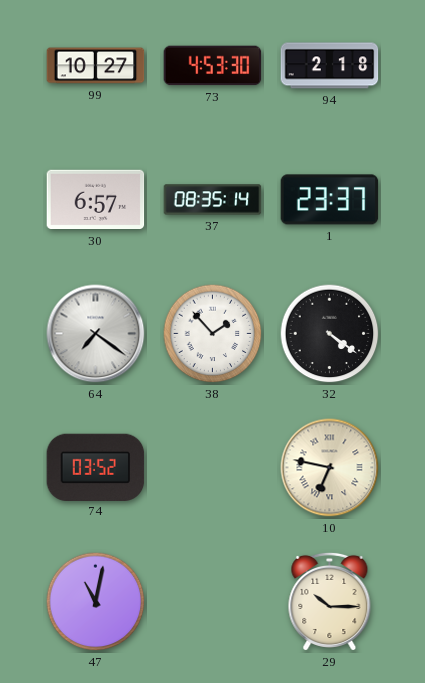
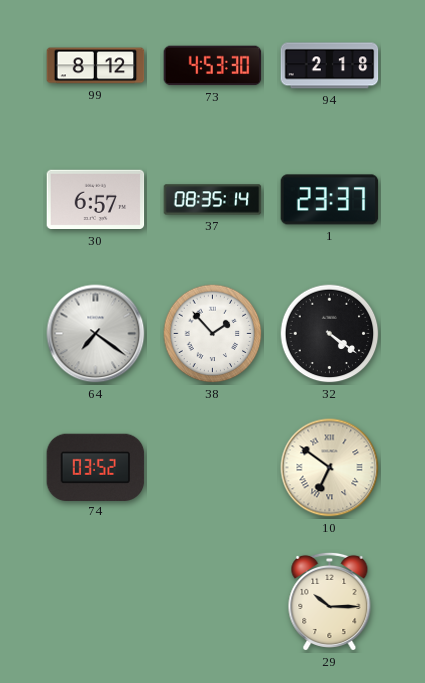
99: 10:27 -> 8:12 (96, 66)
10: 6:47 -> 6:51 (330, 468)
47: 11:02 -> none (96, 602)
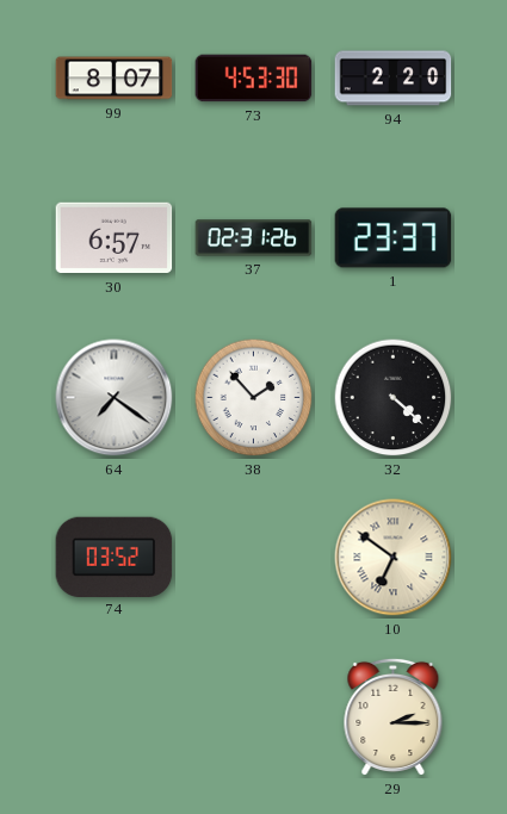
99: 8:12 -> 8:07 (115, 79)
94: 2:18 -> 2:20 (394, 79)
37: 08:35 -> 02:31 (254, 238)
32: 4:21 -> 4:22 (394, 398)
29: 10:15 -> 2:15 (394, 716)
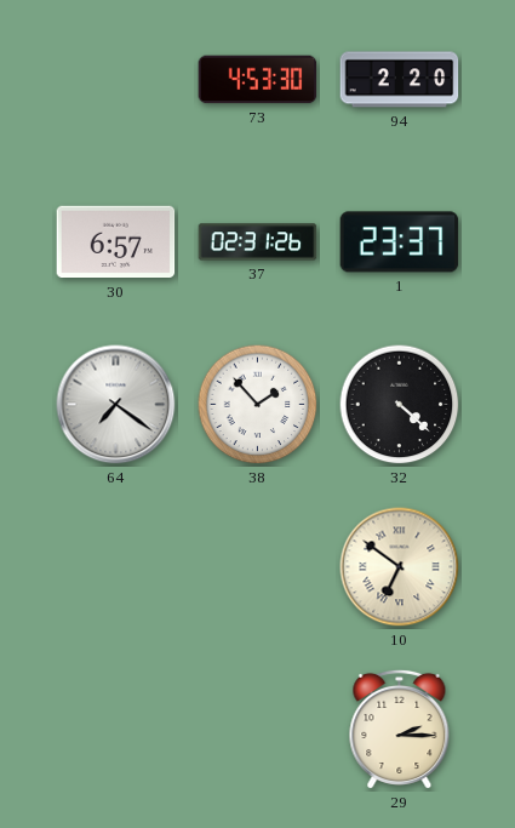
99: 8:07 -> none (115, 79)
74: 03:52 -> none (115, 557)
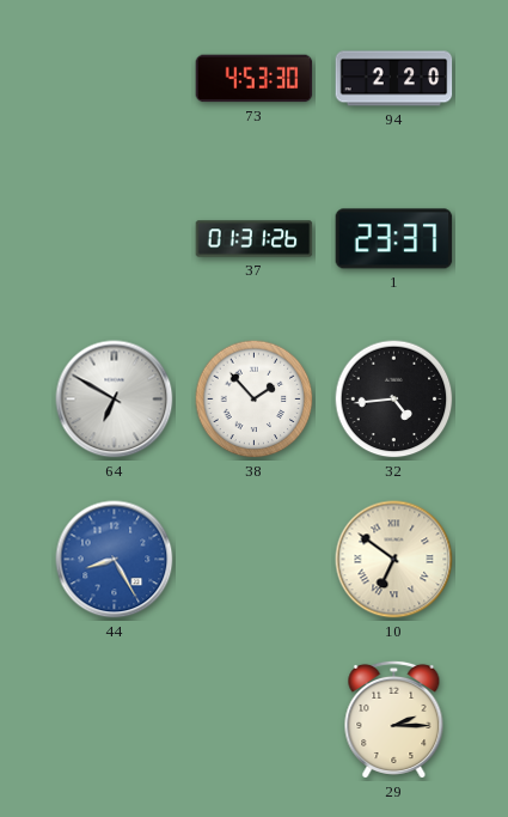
30: 6:57 -> none (116, 242)
37: 02:31 -> 01:31 (255, 239)
64: 7:21 -> 6:50 (115, 400)
32: 4:22 -> 4:44 (394, 400)
44: none -> 8:25 (115, 560)
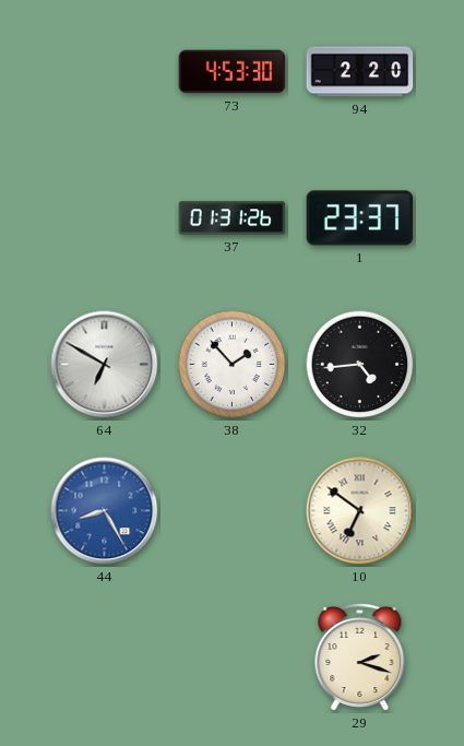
29: 2:15 -> 2:18 (360, 656)
